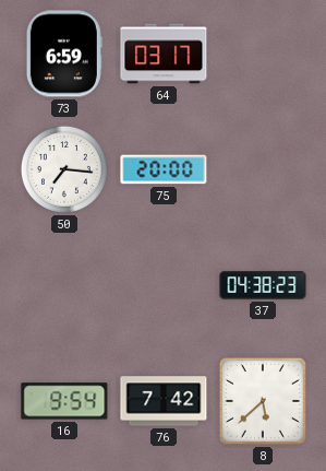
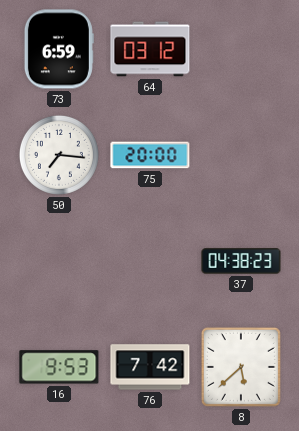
64: 03:17 -> 03:12 (150, 49)
16: 9:54 -> 9:53 (59, 367)
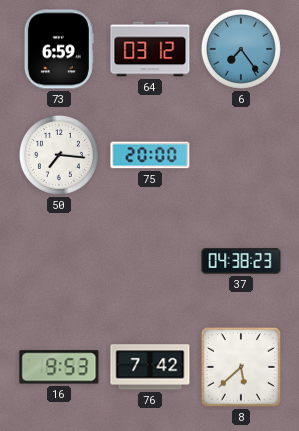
6: none -> 7:24 (241, 49)
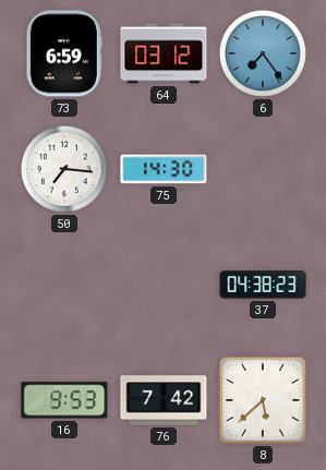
75: 20:00 -> 14:30 (164, 169)
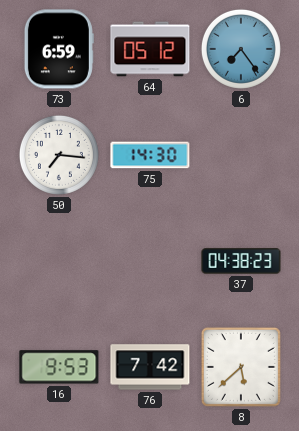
64: 03:12 -> 05:12 (150, 49)
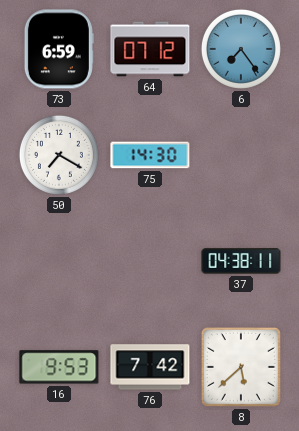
64: 05:12 -> 07:12 (150, 49)
50: 7:16 -> 7:20 (59, 155)
37: 04:38:23 -> 04:38:11 (241, 261)
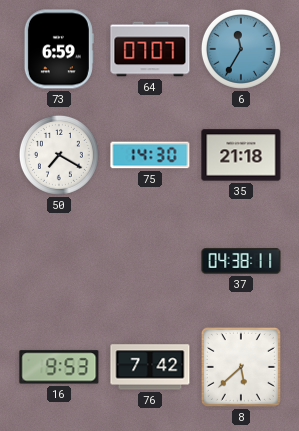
64: 07:12 -> 07:07 (150, 49)
6: 7:24 -> 11:35 (241, 49)
35: none -> 21:18 (241, 155)
